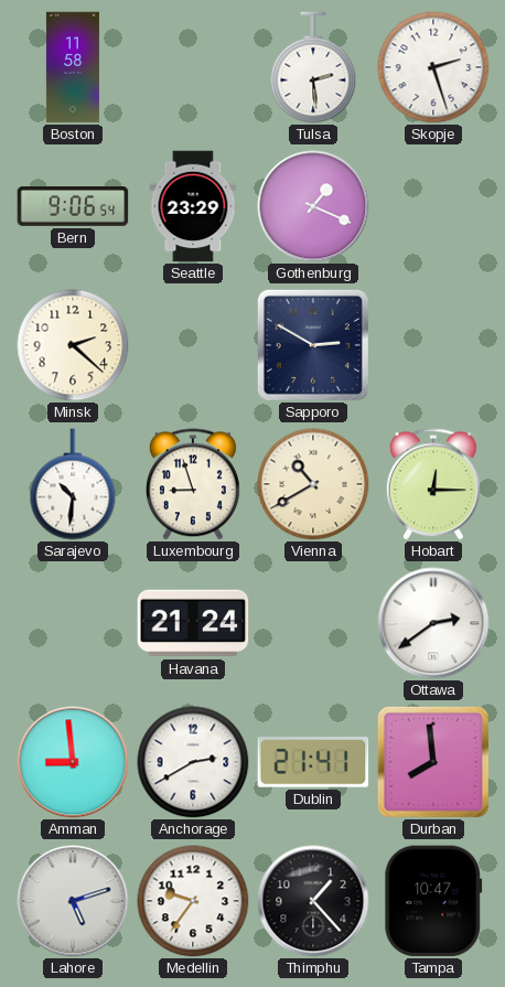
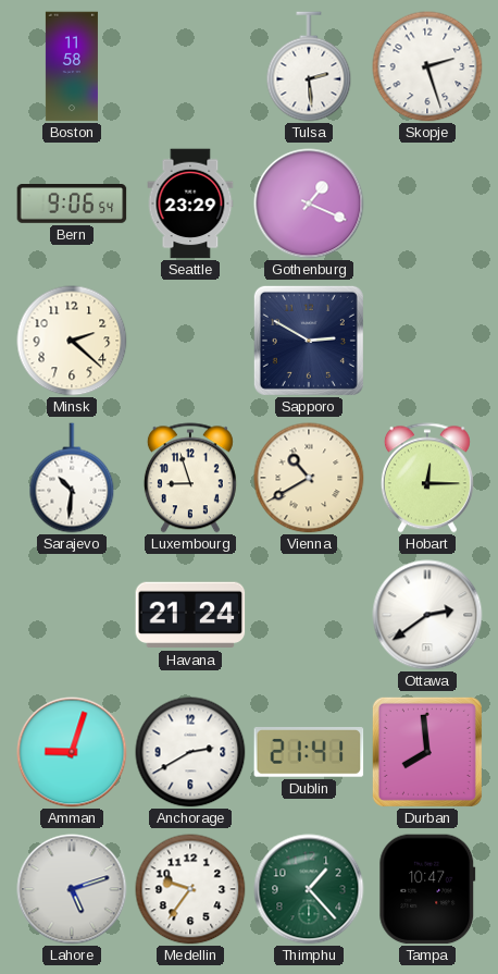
Amman: 8:59 -> 9:03 (72, 752)
Thimphu dial: black -> green (309, 889)
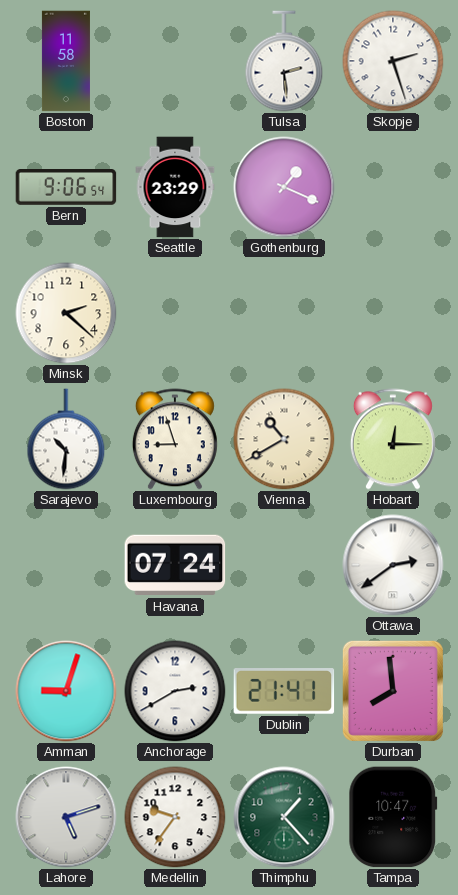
Sapporo: 2:50 -> none (309, 341)
Havana: 21:24 -> 07:24 (175, 565)
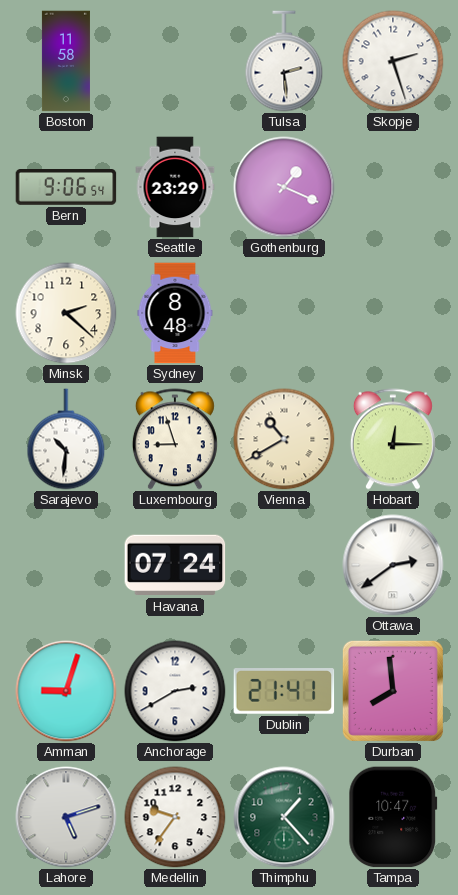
Sydney: none -> 8:48 (175, 313)
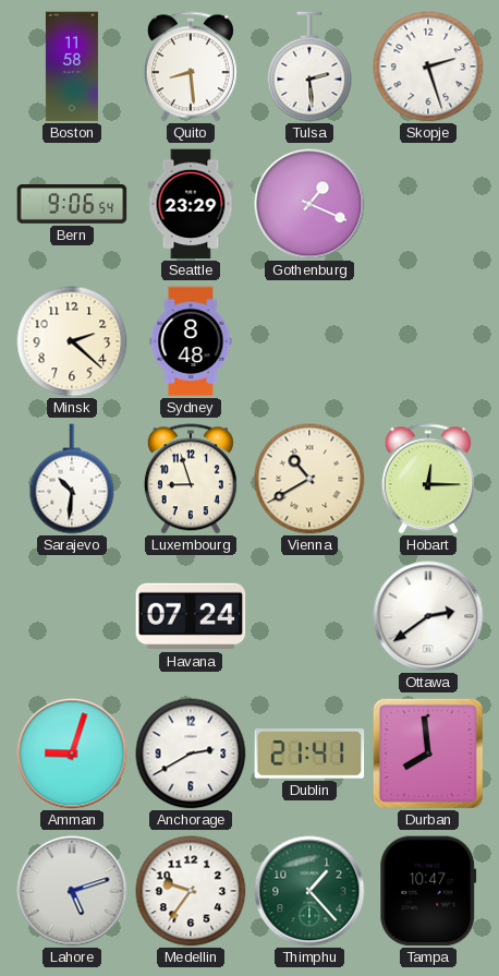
Quito: none -> 8:29 (191, 67)
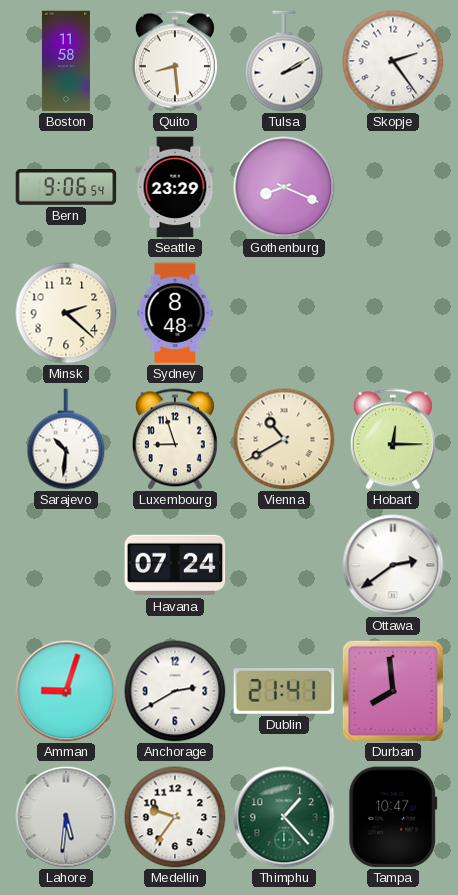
Tulsa: 2:29 -> 2:10 (284, 61)
Skopje: 2:27 -> 2:24 (393, 61)
Gothenburg: 1:19 -> 8:19 (284, 187)
Lahore: 5:12 -> 5:31 (66, 817)
